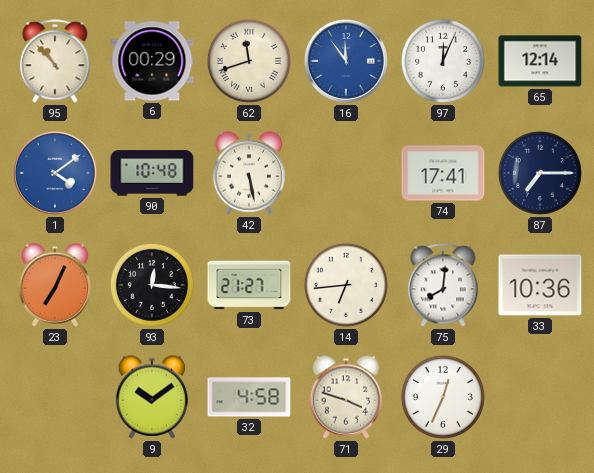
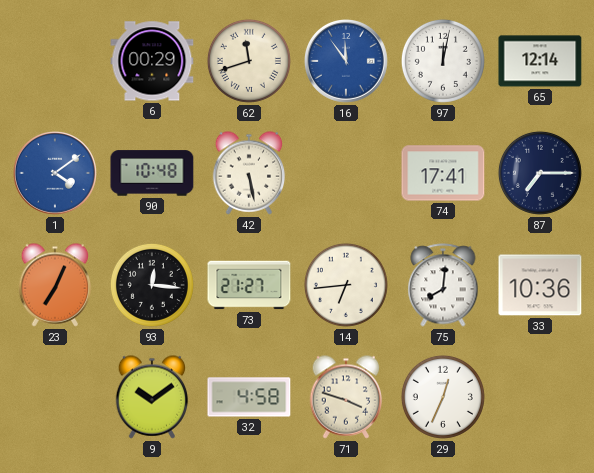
95: 10:53 -> none (55, 61)
97: 12:04 -> 12:02 (443, 61)
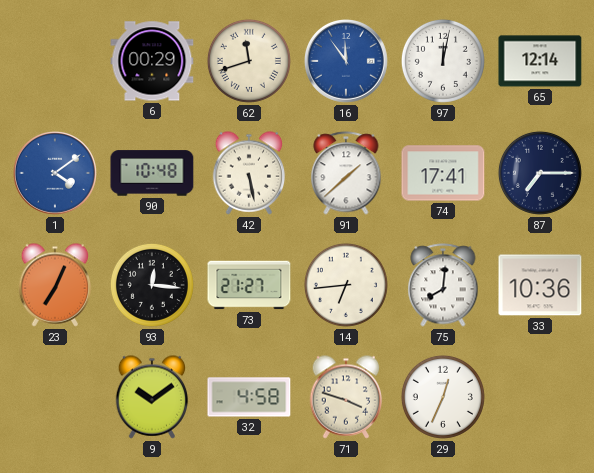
91: none -> 1:38 (346, 173)
